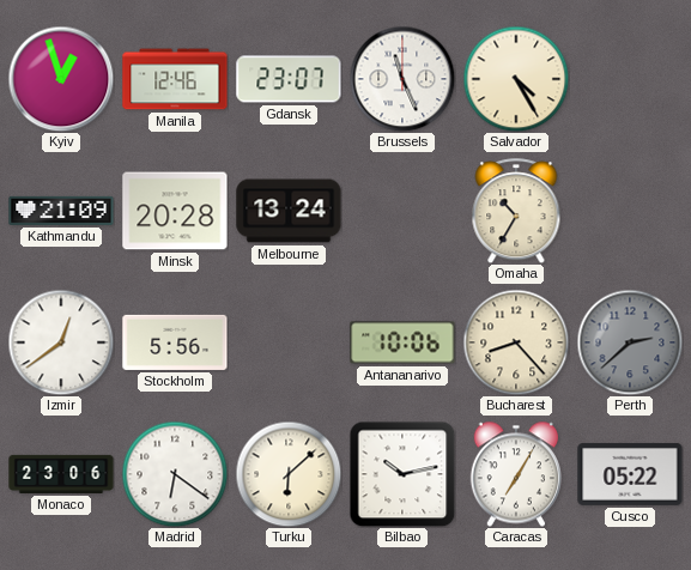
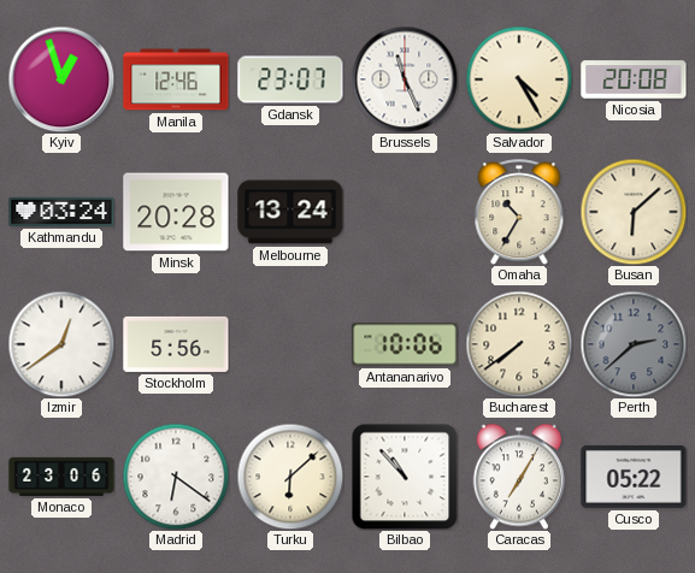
Nicosia: none -> 20:08 (634, 79)
Kathmandu: 21:09 -> 03:24 (61, 212)
Busan: none -> 6:08 (634, 212)
Bucharest: 8:23 -> 7:39 (519, 344)
Bilbao: 10:13 -> 10:53 (405, 477)
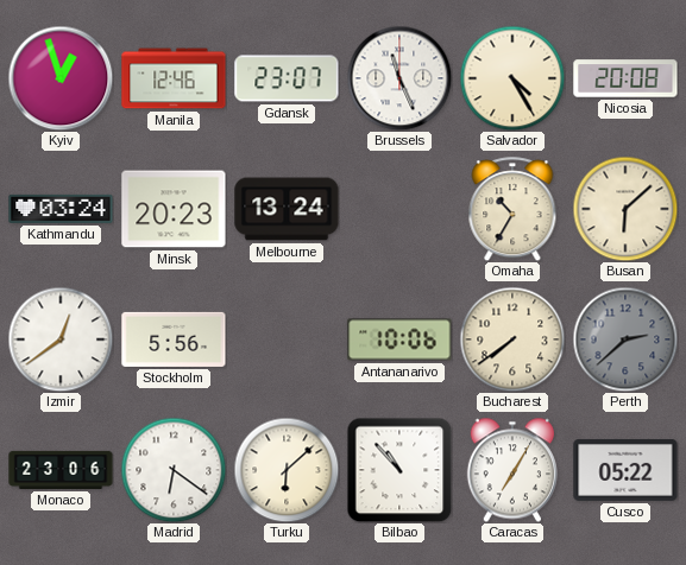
Minsk: 20:28 -> 20:23 (174, 209)
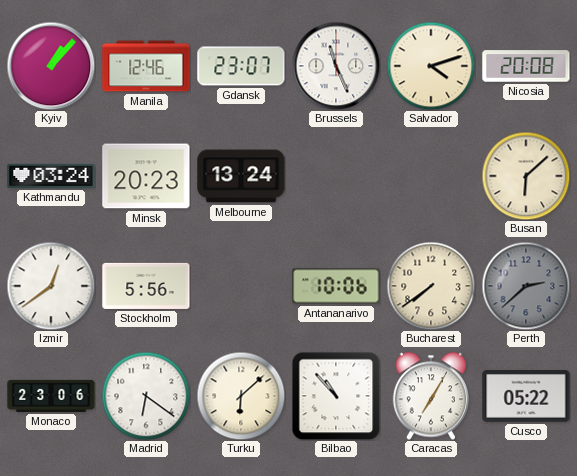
Kyiv: 12:57 -> 1:07 (51, 66)
Salvador: 4:25 -> 4:12 (431, 66)
Omaha: 10:35 -> none (512, 209)
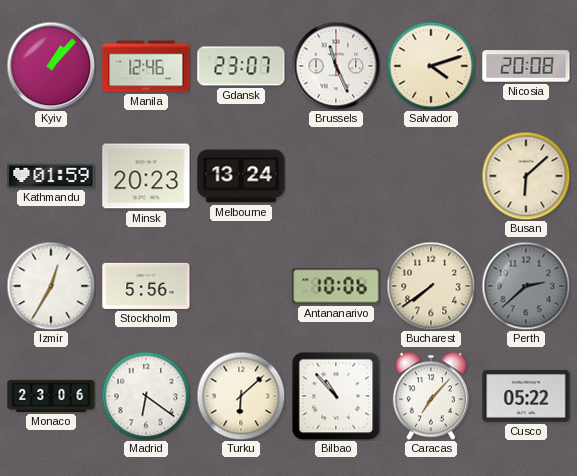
Kathmandu: 03:24 -> 01:59 (51, 176)
Izmir: 12:39 -> 12:35 (51, 286)
Caracas: 7:05 -> 7:07 (431, 396)
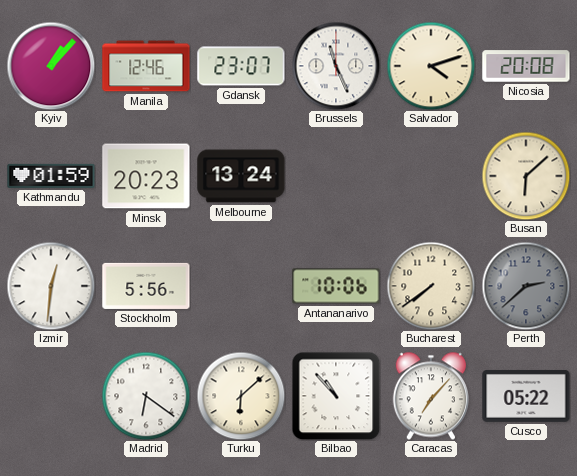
Izmir: 12:35 -> 12:31 (51, 286)
Monaco: 23:06 -> none (51, 396)
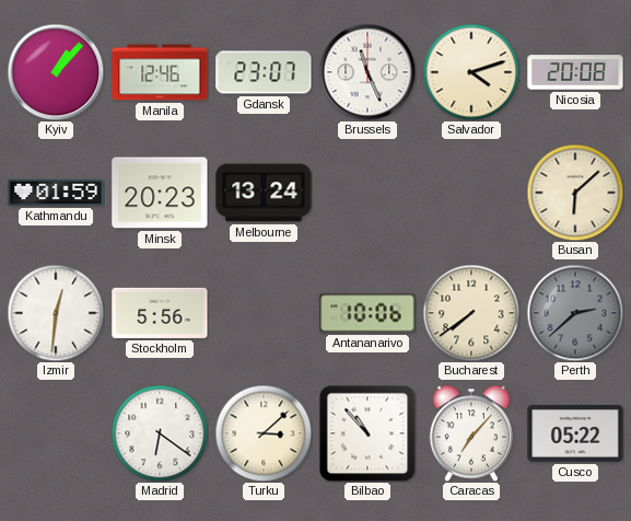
Turku: 6:08 -> 3:08 (264, 433)
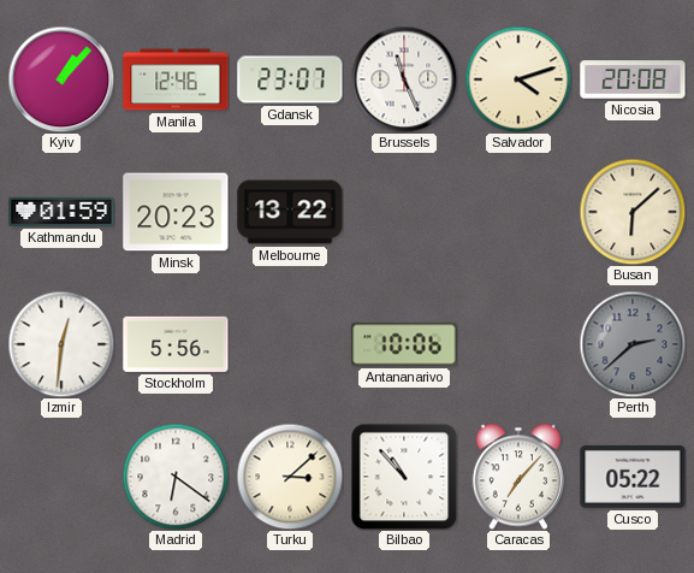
Melbourne: 13:24 -> 13:22 (290, 212)
Bucharest: 7:39 -> none (471, 313)
